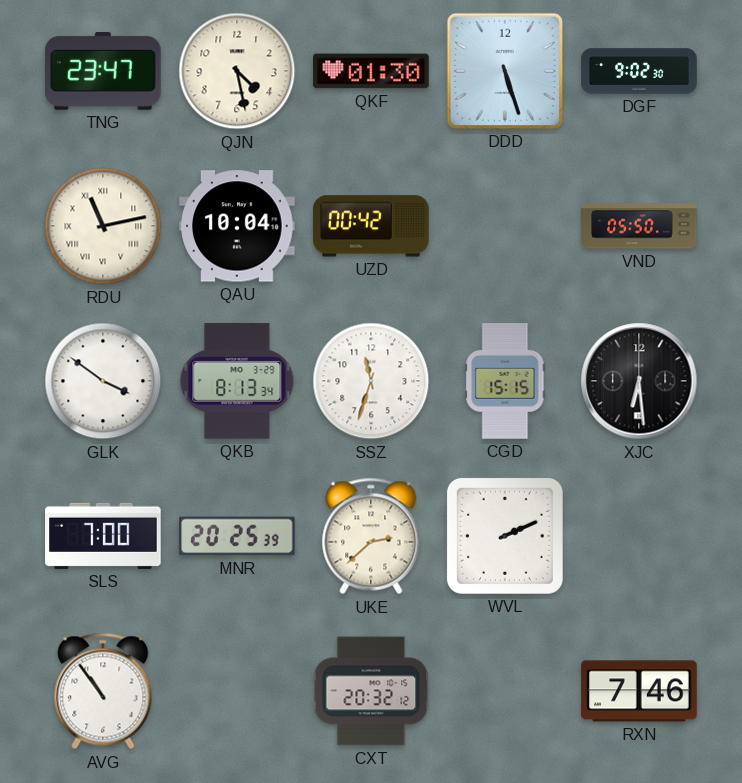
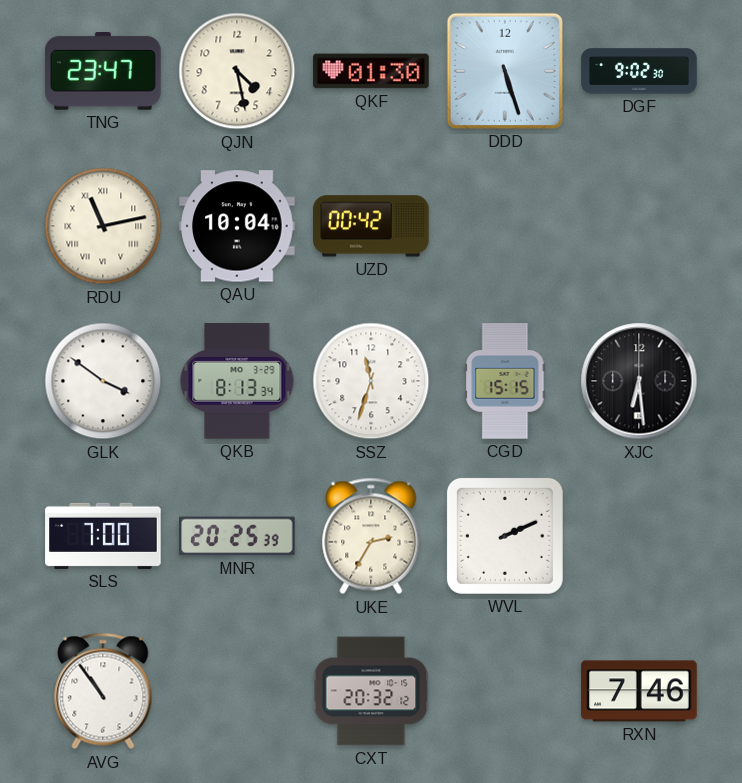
VND: 05:50 -> none (639, 226)
UKE: 2:38 -> 2:35 (371, 536)
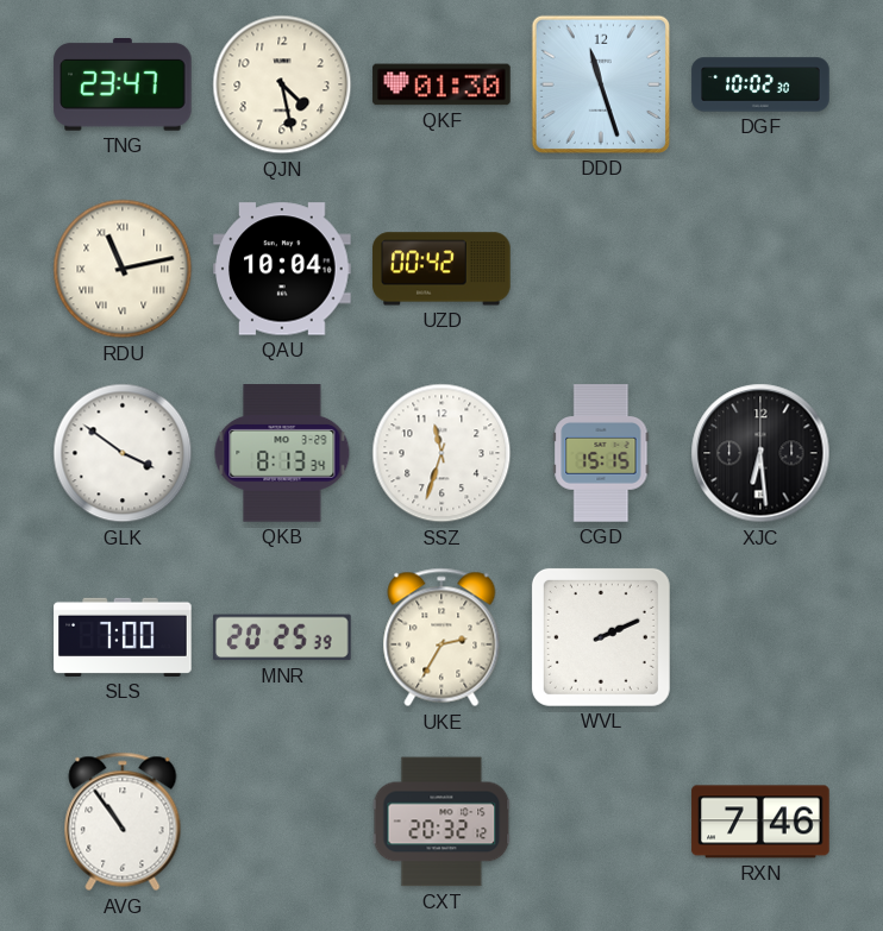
DDD: 5:27 -> 11:27 (601, 84)
DGF: 9:02 -> 10:02 (760, 84)
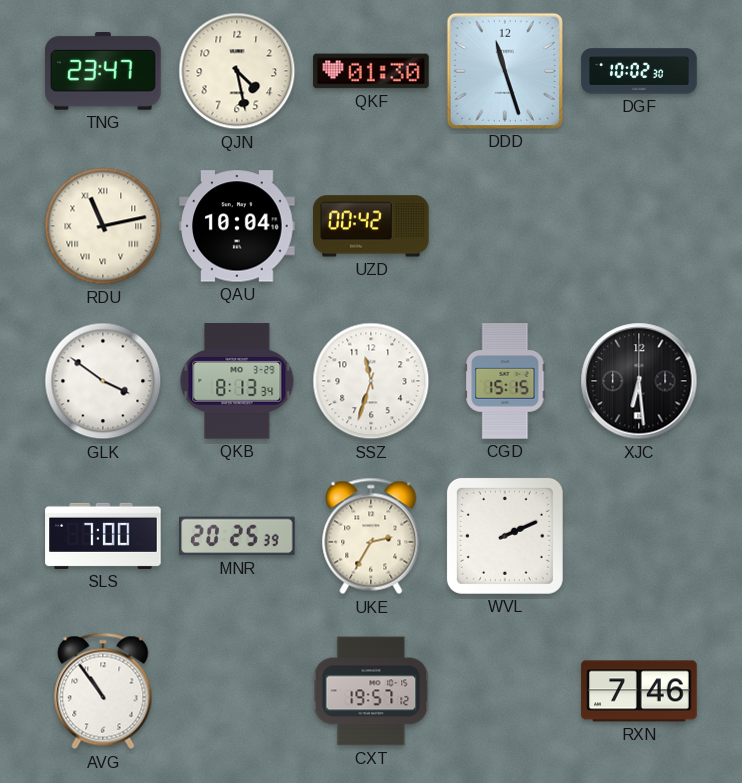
CXT: 20:32 -> 19:57 (371, 691)
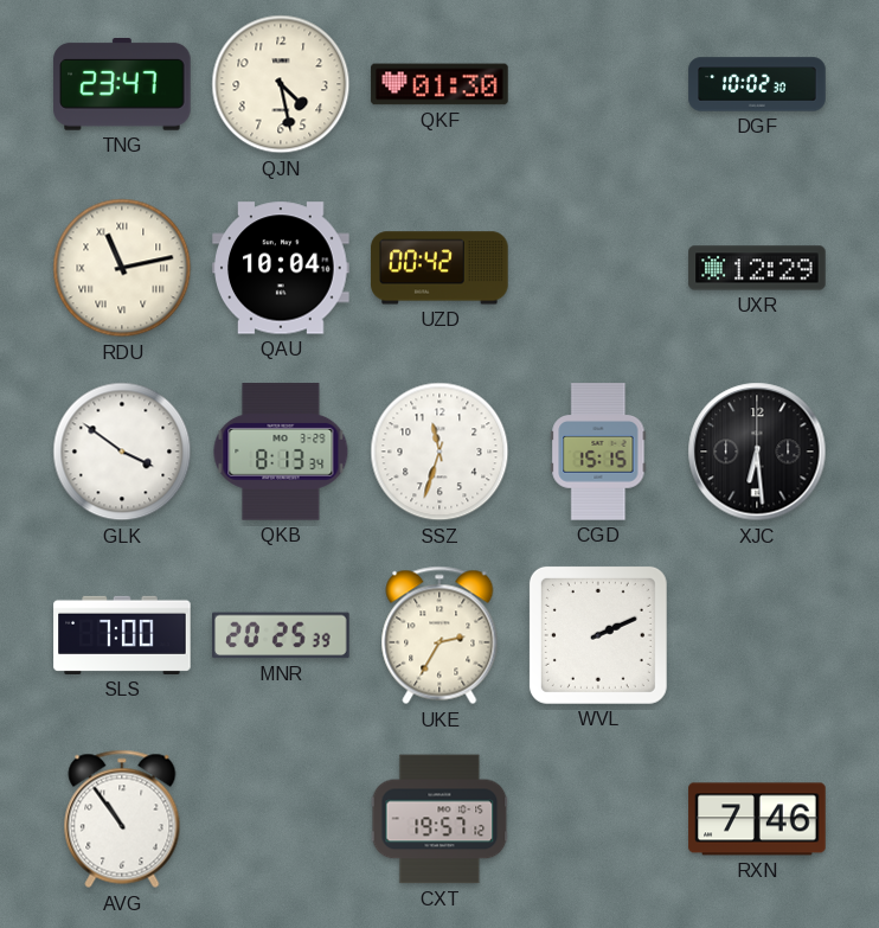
DDD: 11:27 -> none (505, 71)
UXR: none -> 12:29 (757, 268)
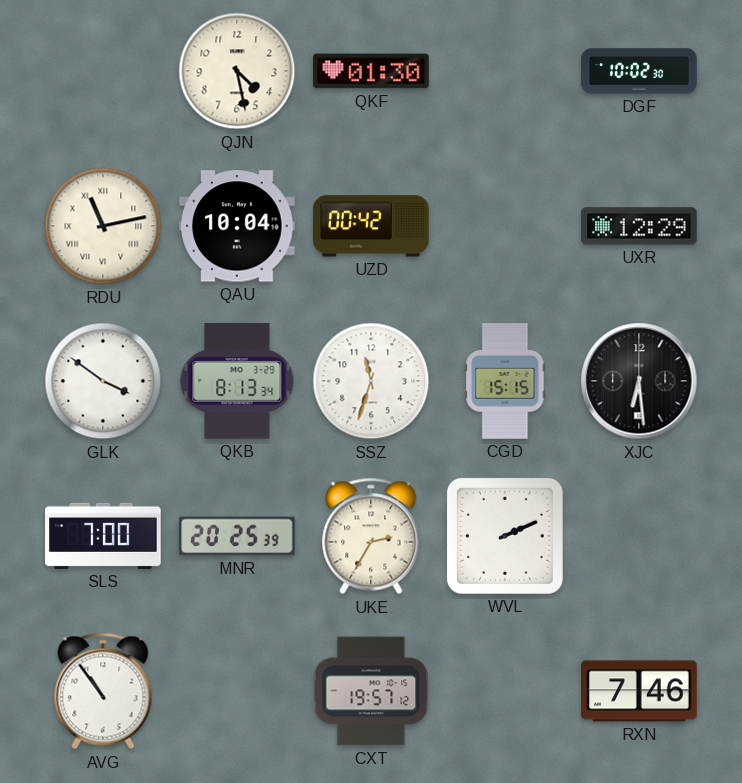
TNG: 23:47 -> none (122, 85)
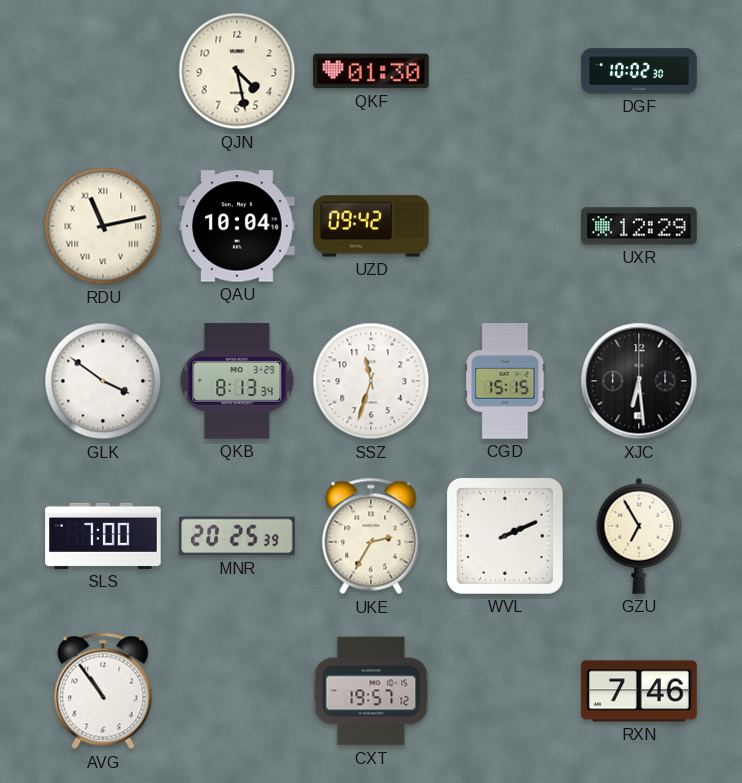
UZD: 00:42 -> 09:42 (371, 226)
GZU: none -> 6:55 (639, 536)
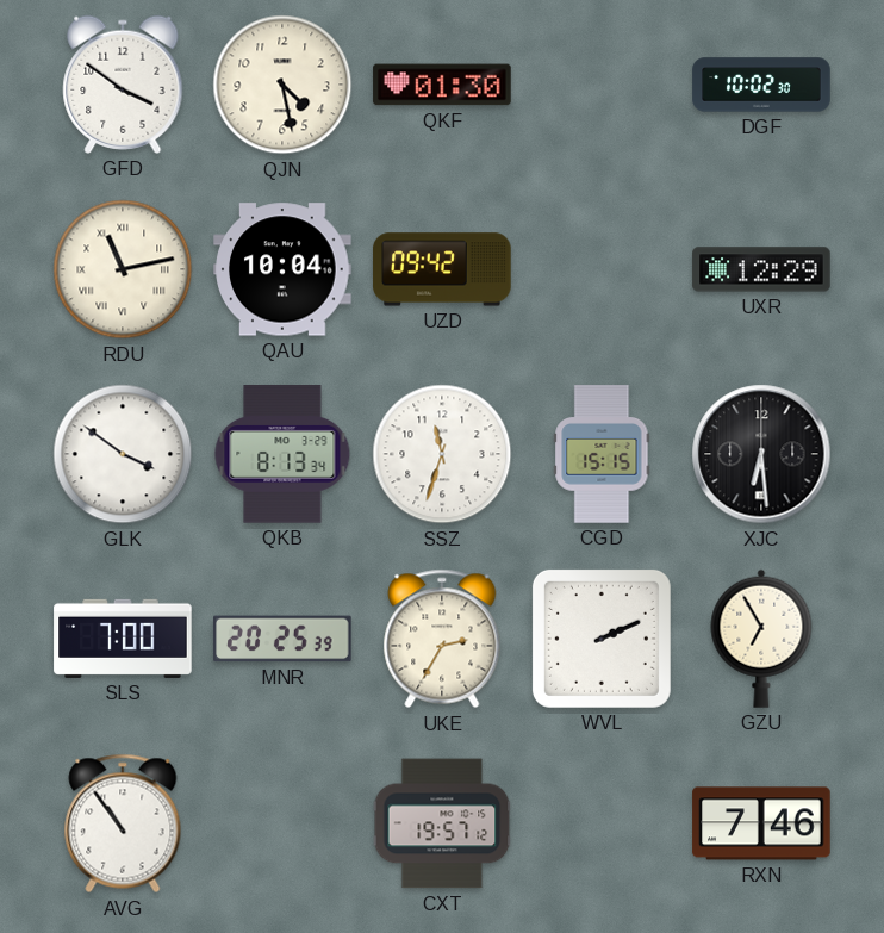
GFD: none -> 3:51 (123, 85)
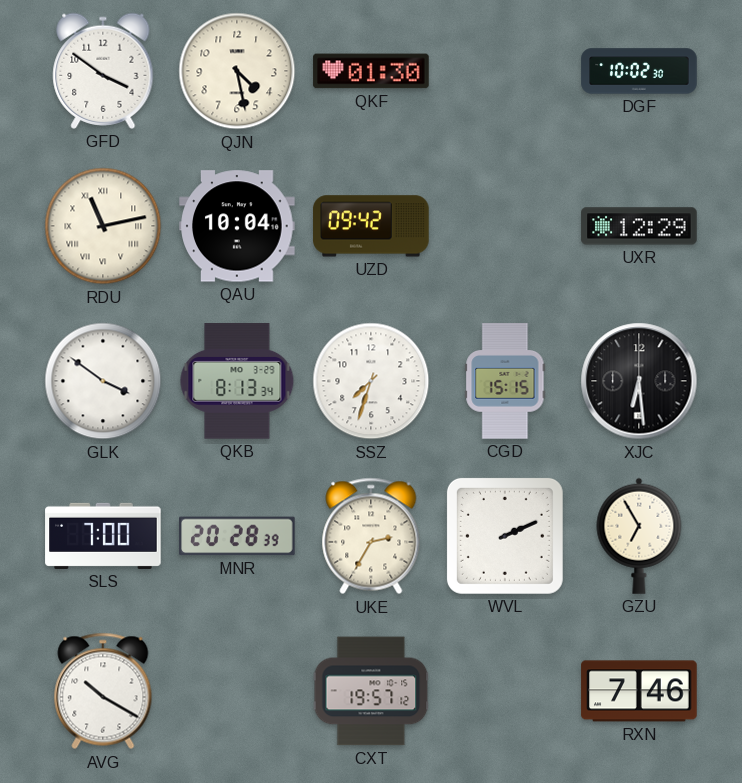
SSZ: 11:33 -> 7:33 (371, 381)
MNR: 20:25 -> 20:28 (237, 536)
AVG: 10:54 -> 10:20 (103, 691)
